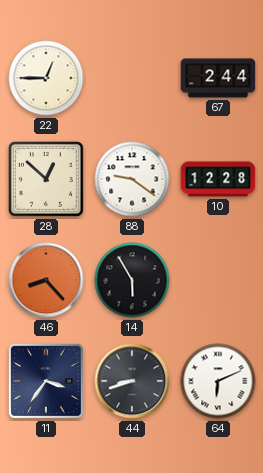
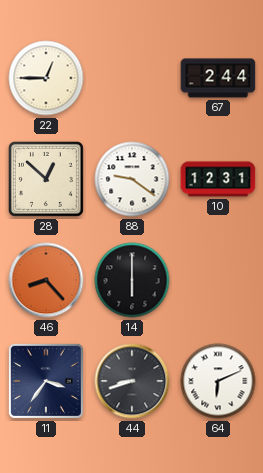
10: 12:28 -> 12:31 (218, 179)
14: 5:55 -> 6:00 (132, 280)
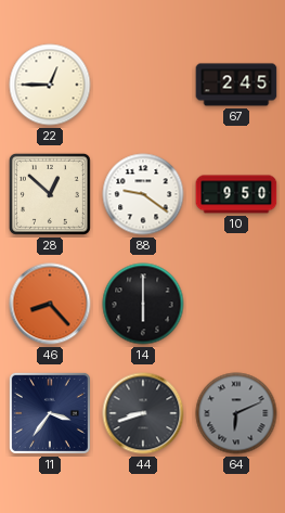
67: 2:44 -> 2:45 (236, 85)
10: 12:31 -> 9:50 (236, 194)
64 dial: white -> grey (236, 413)
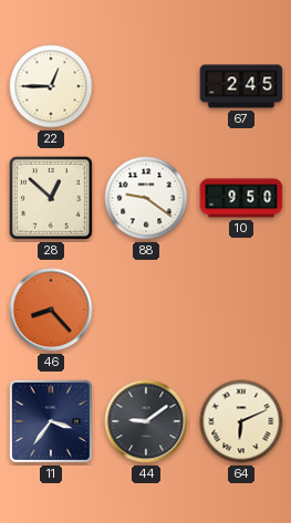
14: 6:00 -> none (143, 304)
44: 8:42 -> 9:09 (146, 421)
64 dial: grey -> cream (241, 421)
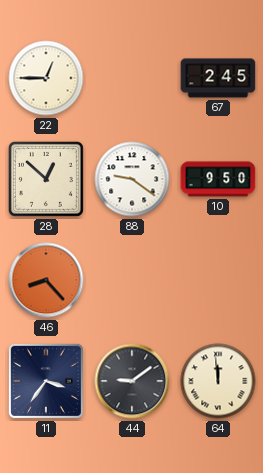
64: 6:11 -> 11:59 (218, 381)
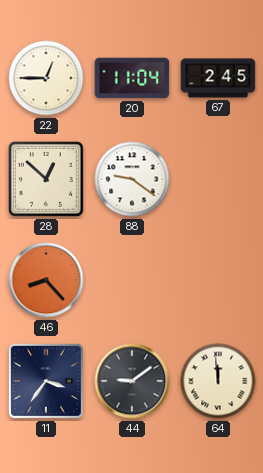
20: none -> 11:04 (132, 78)
10: 9:50 -> none (218, 179)
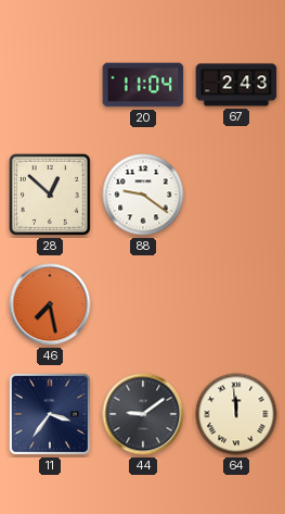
22: 12:45 -> none (46, 78)
67: 2:45 -> 2:43 (236, 85)
46: 8:23 -> 7:28 (50, 304)
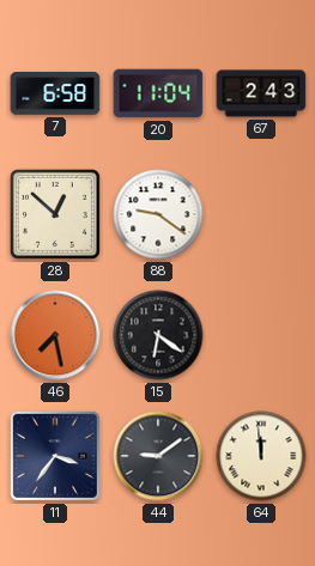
7: none -> 6:58 (55, 93)
15: none -> 6:21 (158, 335)
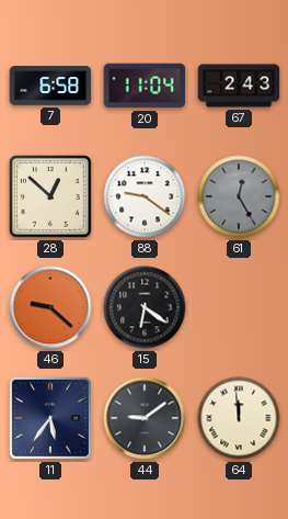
61: none -> 12:25 (239, 196)
46: 7:28 -> 9:22 (50, 307)
11: 3:36 -> 5:36 (50, 418)
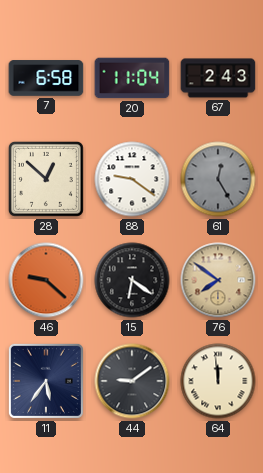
76: none -> 7:51 (218, 280)
